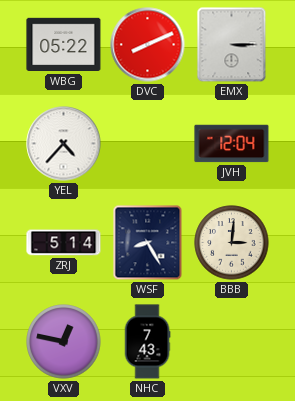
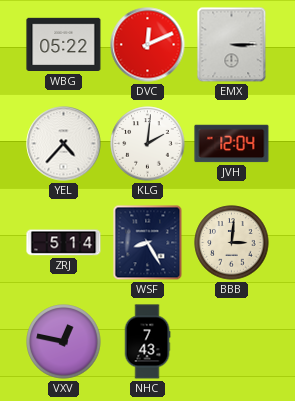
DVC: 8:11 -> 12:11 (148, 45)
KLG: none -> 2:01 (148, 144)
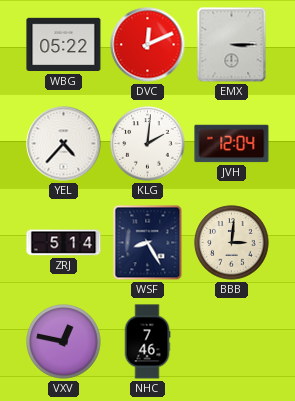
NHC: 7:43 -> 7:46 (147, 342)
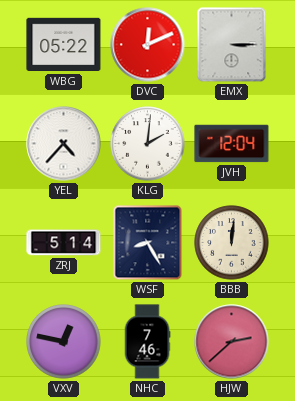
BBB: 3:01 -> 12:01 (232, 243)
HJW: none -> 2:38 (232, 342)
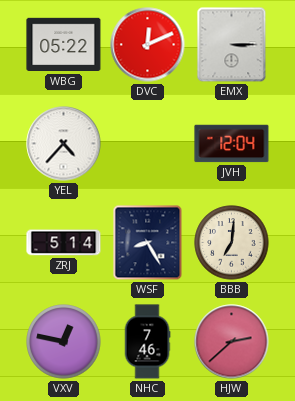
KLG: 2:01 -> none (148, 144)
BBB: 12:01 -> 7:01 (232, 243)
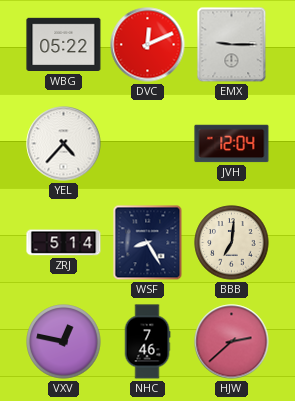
EMX: 3:15 -> 9:15 (232, 45)
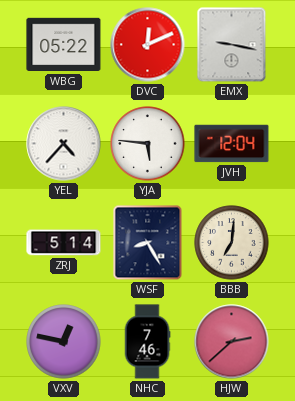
EMX: 9:15 -> 9:17 (232, 45)
YJA: none -> 5:46 (148, 144)
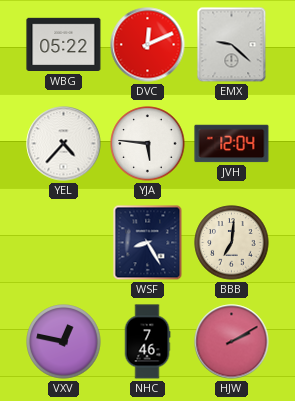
EMX: 9:17 -> 9:22 (232, 45)
ZRJ: 5:14 -> none (64, 243)
HJW: 2:38 -> 2:10 (232, 342)
